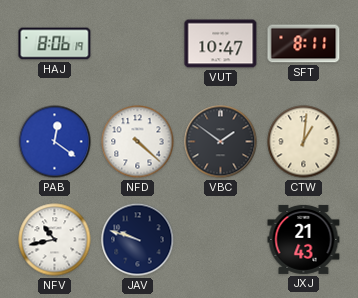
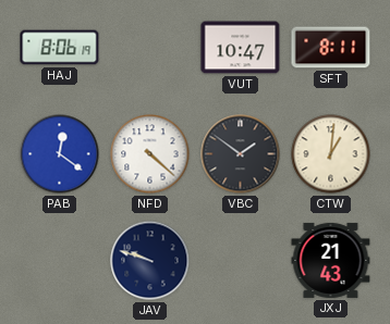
NFV: 10:43 -> none (55, 240)
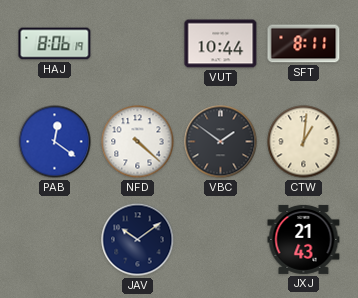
VUT: 10:47 -> 10:44 (221, 44)
JAV: 9:48 -> 10:09 (138, 240)
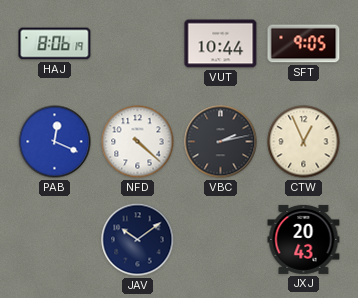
SFT: 8:11 -> 9:05 (304, 44)
PAB: 12:21 -> 12:19 (55, 142)
VBC: 1:51 -> 2:13 (221, 142)
CTW: 1:01 -> 12:56 (304, 142)
JXJ: 21:43 -> 20:43 (304, 239)
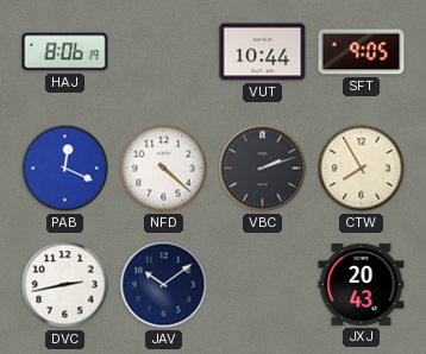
VBC: 2:13 -> 2:12 (263, 169)
CTW: 12:56 -> 7:55 (362, 169)
DVC: none -> 2:43 (65, 285)
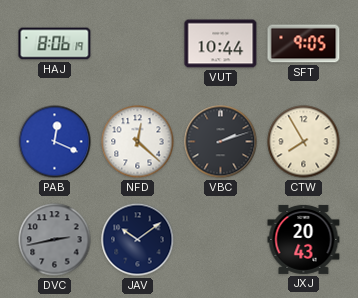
NFD: 4:22 -> 12:22 (138, 142)
DVC dial: white -> grey (55, 240)
